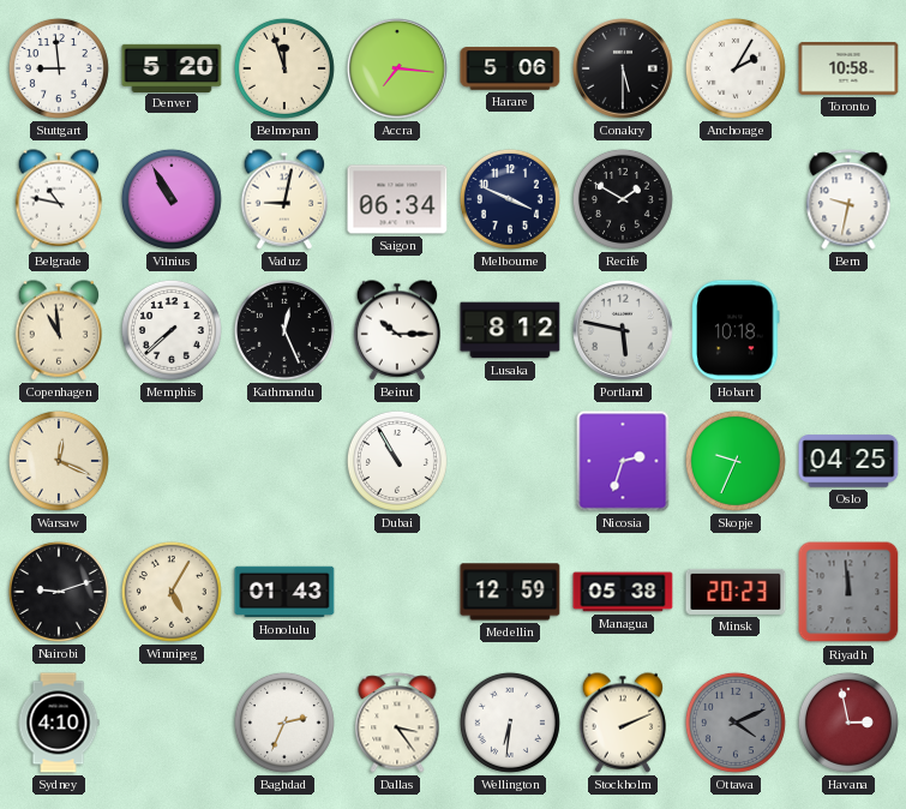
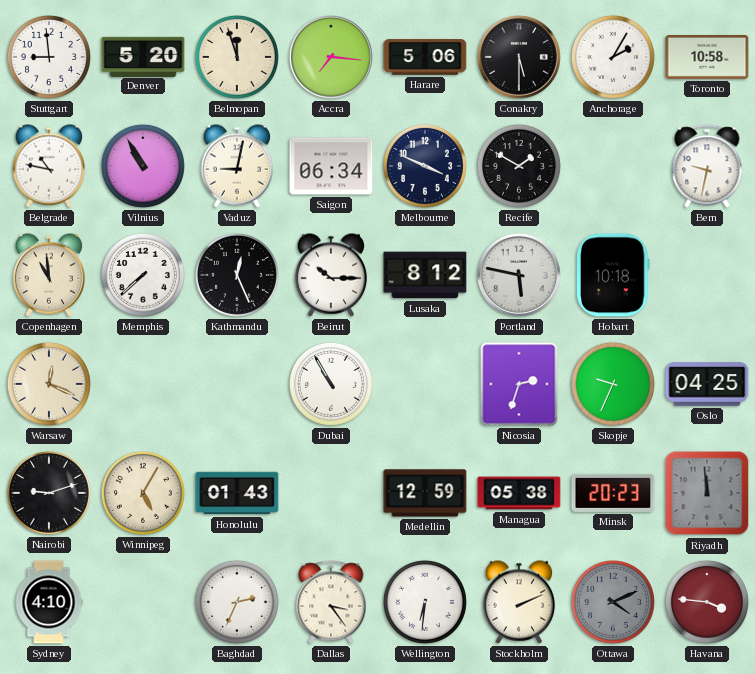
Havana: 2:58 -> 3:46 (707, 602)
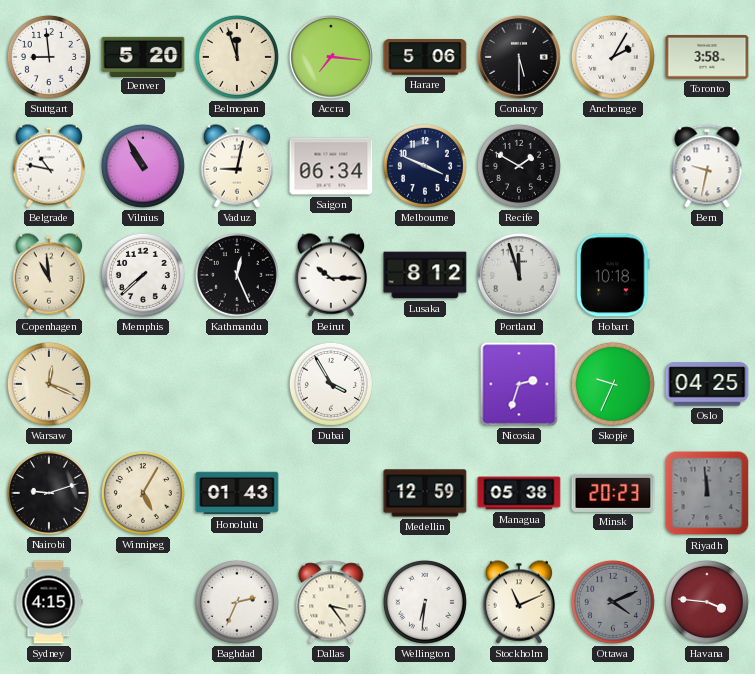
Toronto: 10:58 -> 3:58 (707, 57)
Portland: 5:47 -> 11:57 (520, 276)
Dubai: 10:55 -> 3:55 (331, 384)
Sydney: 4:10 -> 4:15 (49, 602)
Stockholm: 2:11 -> 11:11 (519, 602)
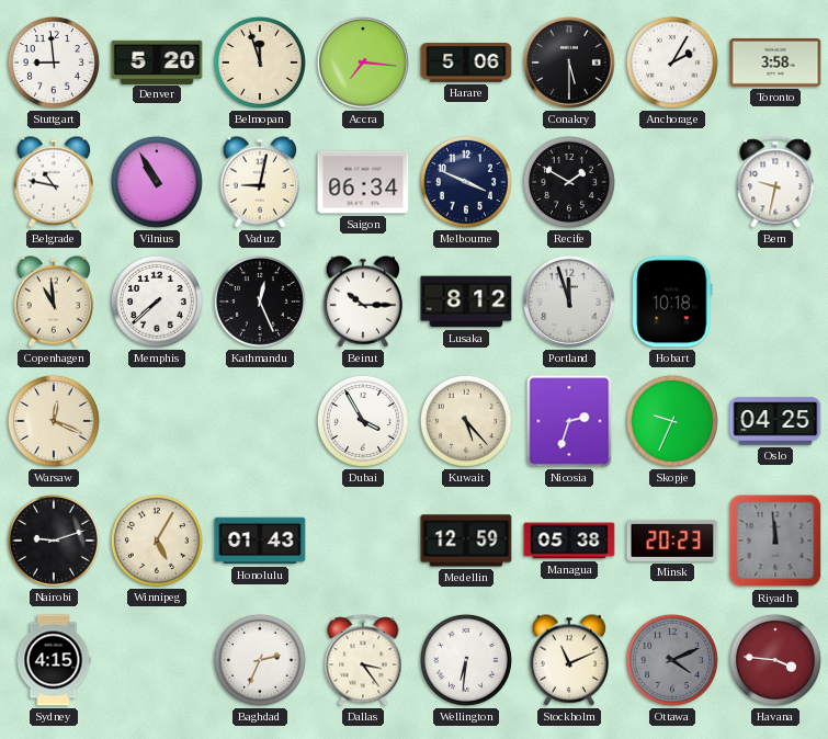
Kuwait: none -> 5:23 (466, 421)
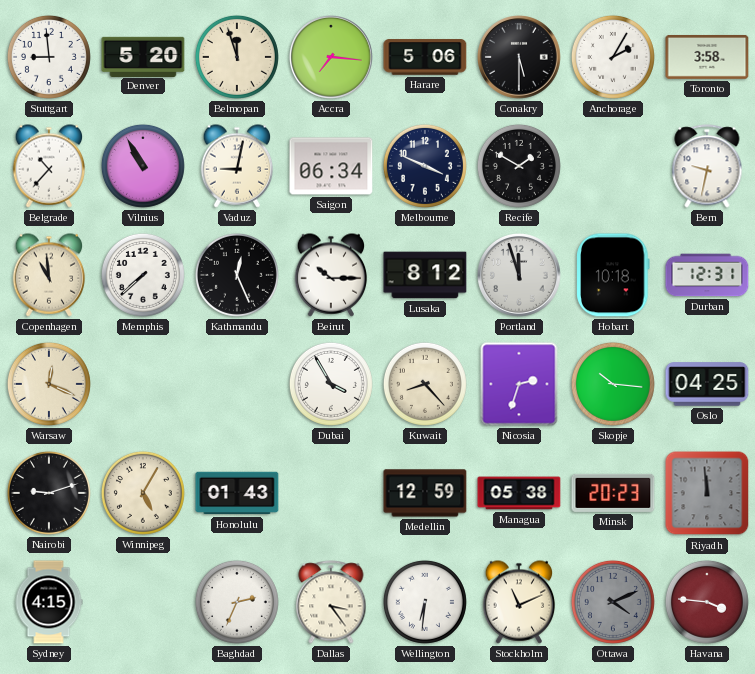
Belgrade: 10:47 -> 10:37 (49, 166)
Durban: none -> 12:31 (707, 275)
Kuwait: 5:23 -> 8:23 (425, 384)
Skopje: 9:34 -> 10:16 (613, 384)
